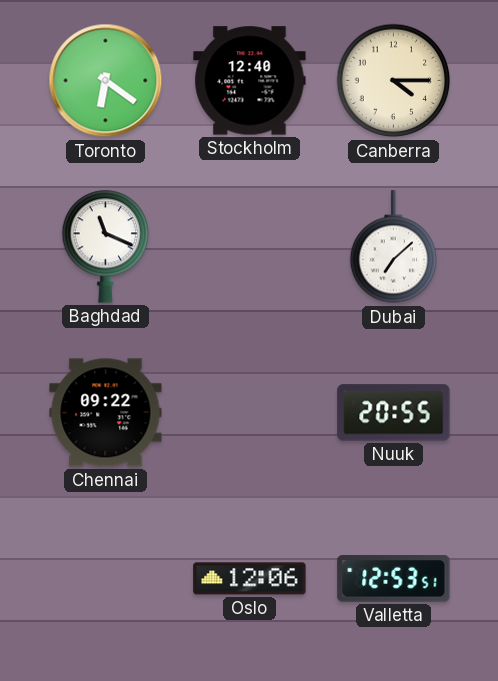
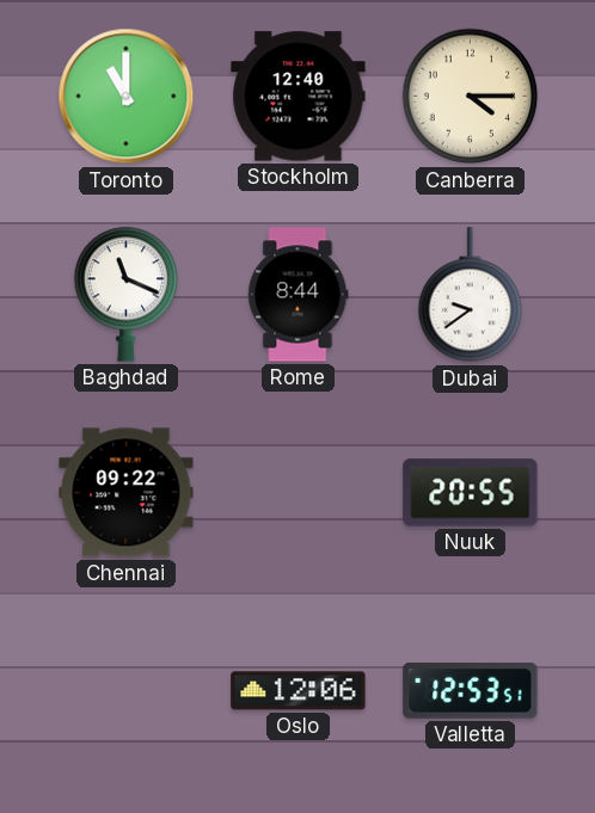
Toronto: 6:21 -> 11:00 (127, 97)
Rome: none -> 8:44 (299, 295)
Dubai: 7:08 -> 9:39 (471, 295)
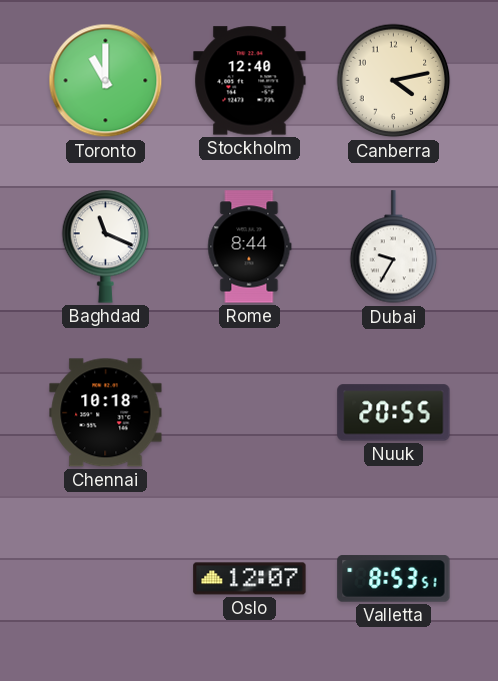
Canberra: 4:15 -> 4:13 (394, 81)
Dubai: 9:39 -> 9:35 (394, 247)
Chennai: 09:22 -> 10:18 (106, 413)
Oslo: 12:06 -> 12:07 (250, 579)
Valletta: 12:53 -> 8:53 (394, 579)
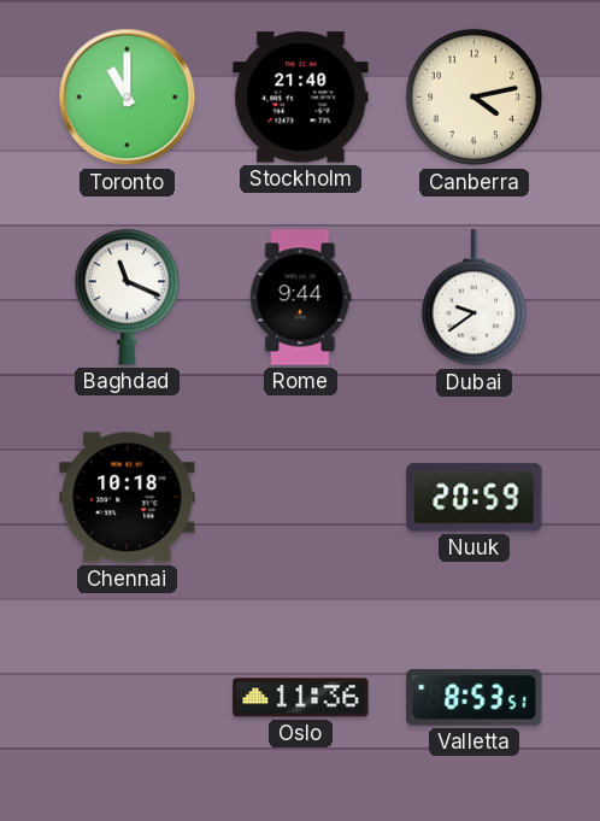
Stockholm: 12:40 -> 21:40 (301, 98)
Rome: 8:44 -> 9:44 (301, 298)
Dubai: 9:35 -> 9:39 (475, 298)
Nuuk: 20:55 -> 20:59 (475, 498)
Oslo: 12:07 -> 11:36 (301, 698)
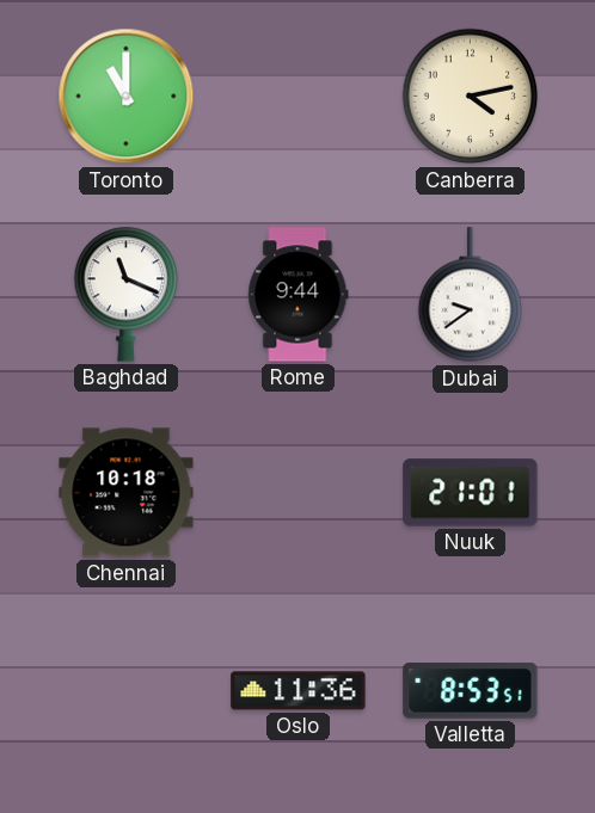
Stockholm: 21:40 -> none (301, 98)
Nuuk: 20:59 -> 21:01 (471, 493)
